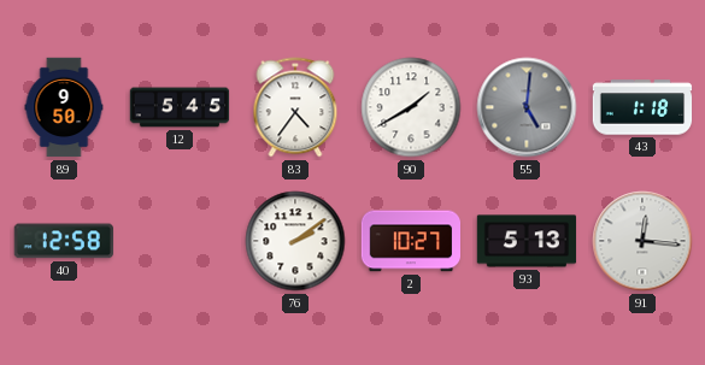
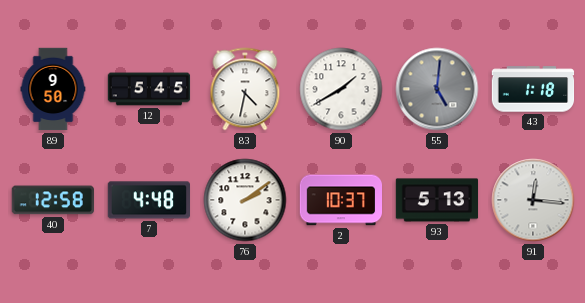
83: 4:36 -> 4:32 (245, 89)
7: none -> 4:48 (148, 200)
2: 10:27 -> 10:37 (341, 200)
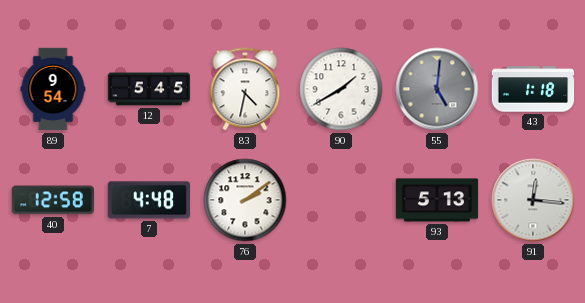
89: 9:50 -> 9:54 (53, 89)
2: 10:37 -> none (341, 200)
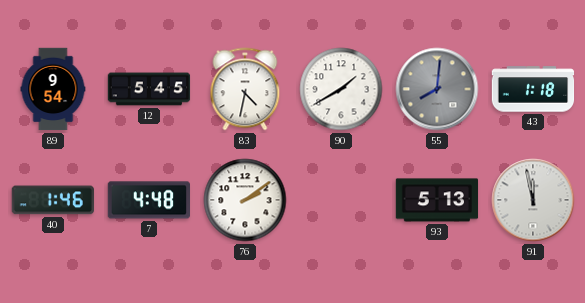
55: 5:01 -> 8:01 (437, 89)
40: 12:58 -> 1:46 (53, 200)
91: 12:16 -> 11:58 (533, 200)
